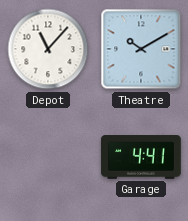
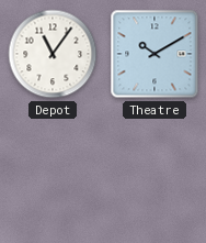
Depot: 11:07 -> 11:06 (53, 54)
Garage: 4:41 -> none (141, 157)
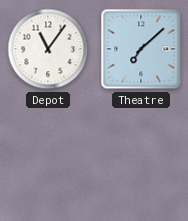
Theatre: 10:10 -> 7:08 (141, 49)
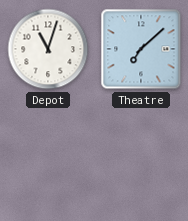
Depot: 11:06 -> 11:03 (48, 49)
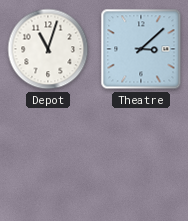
Theatre: 7:08 -> 3:08 (141, 49)
